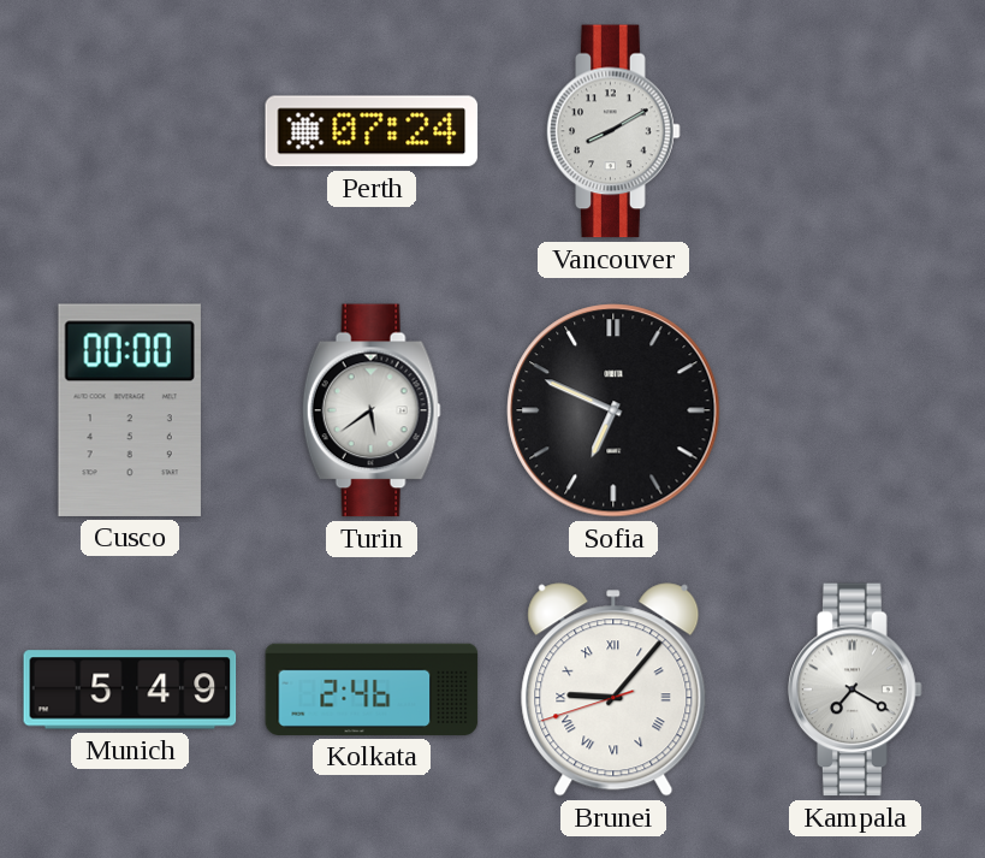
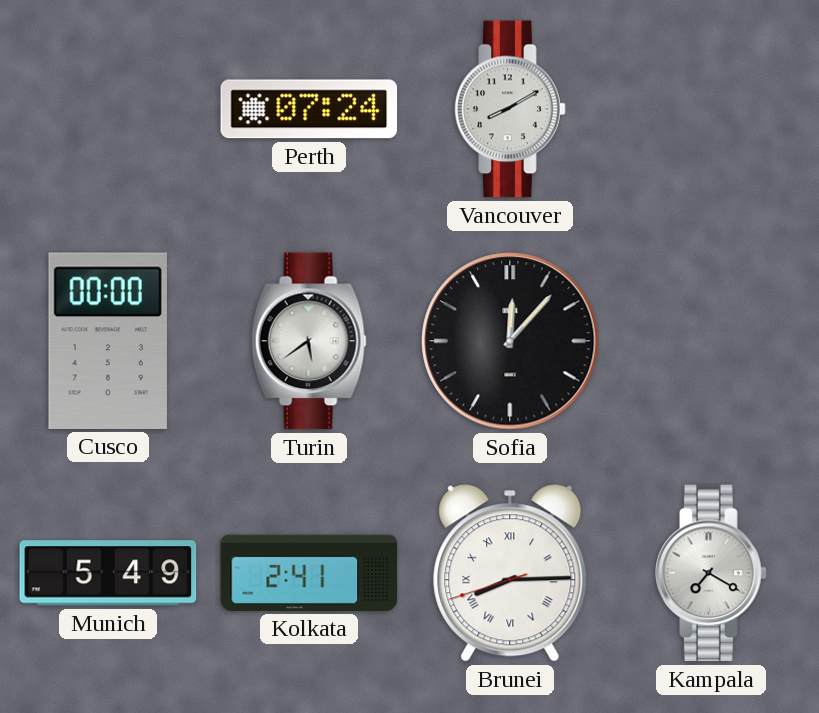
Sofia: 6:49 -> 12:07 (510, 341)
Kolkata: 2:46 -> 2:41 (309, 573)
Brunei: 9:06 -> 8:14 (510, 573)
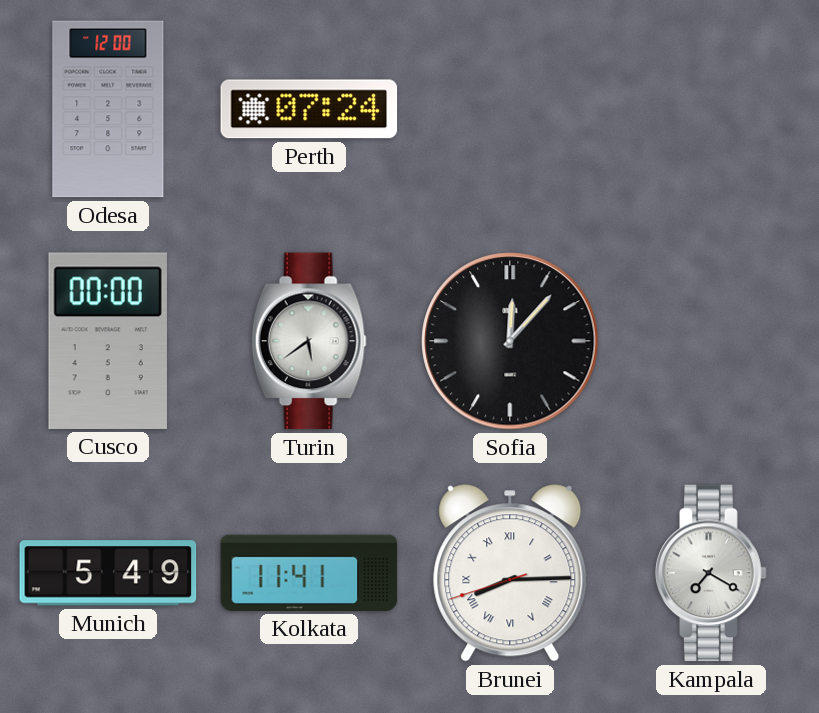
Odesa: none -> 12:00 (108, 109)
Vancouver: 8:10 -> none (510, 109)
Kolkata: 2:41 -> 11:41 (309, 573)
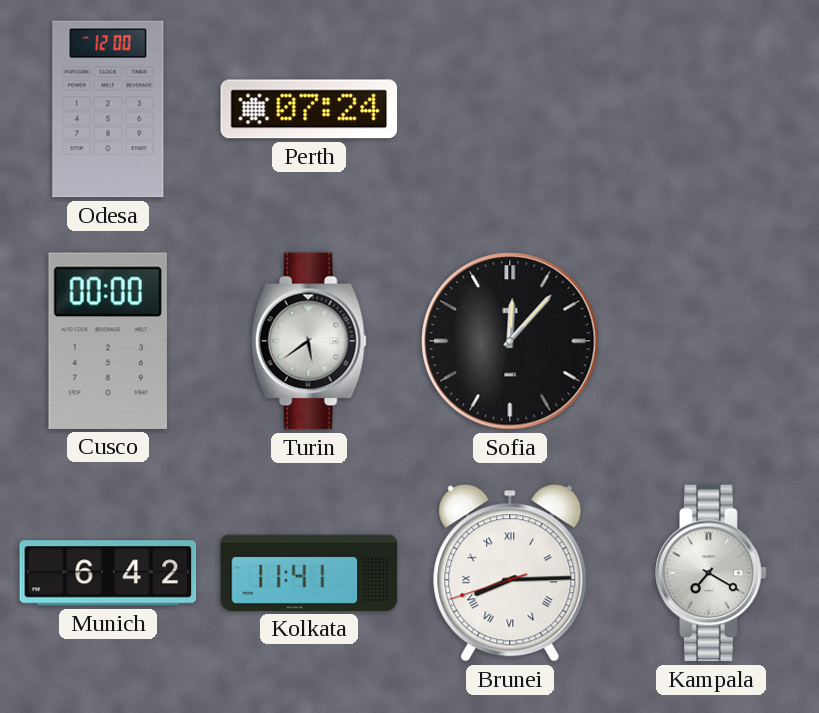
Munich: 5:49 -> 6:42 (108, 573)
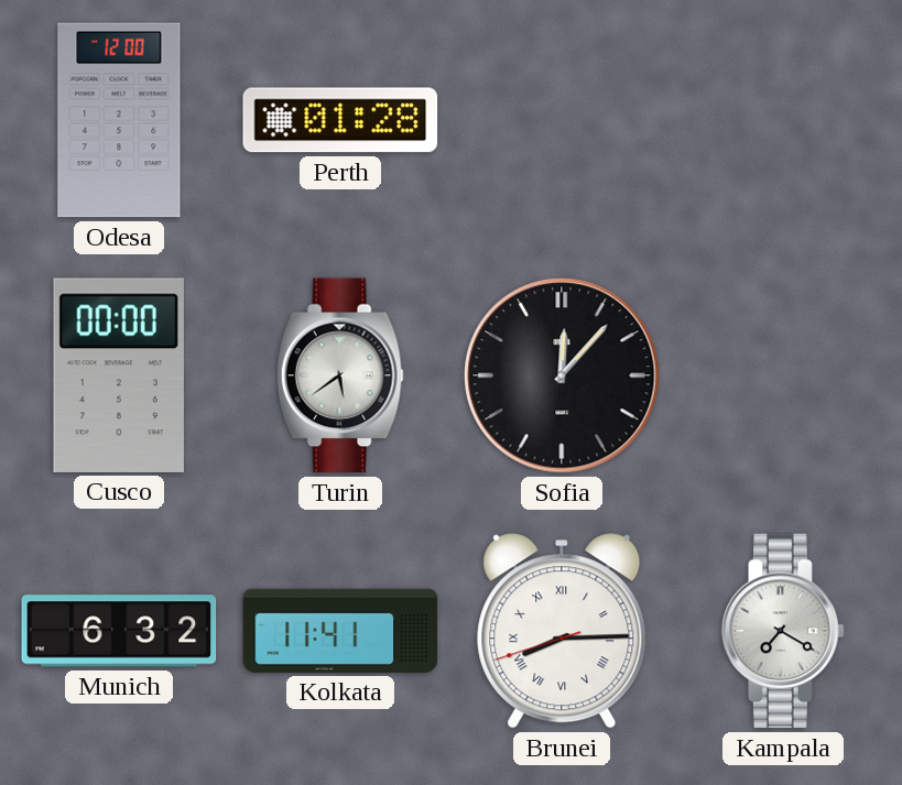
Perth: 07:24 -> 01:28 (340, 120)
Munich: 6:42 -> 6:32 (119, 631)
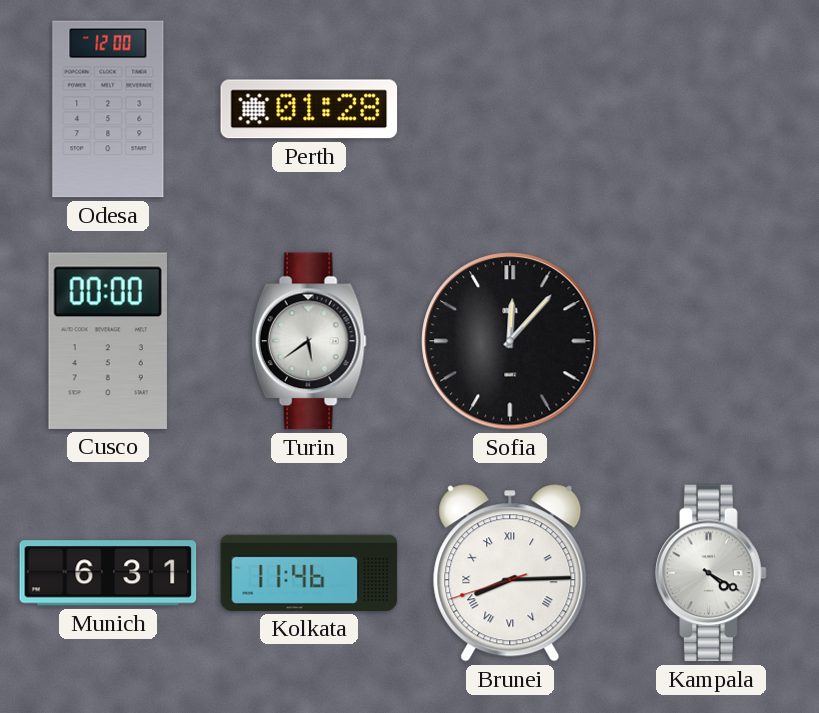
Munich: 6:32 -> 6:31 (108, 573)
Kolkata: 11:41 -> 11:46 (309, 573)
Kampala: 7:20 -> 4:20 (711, 573)
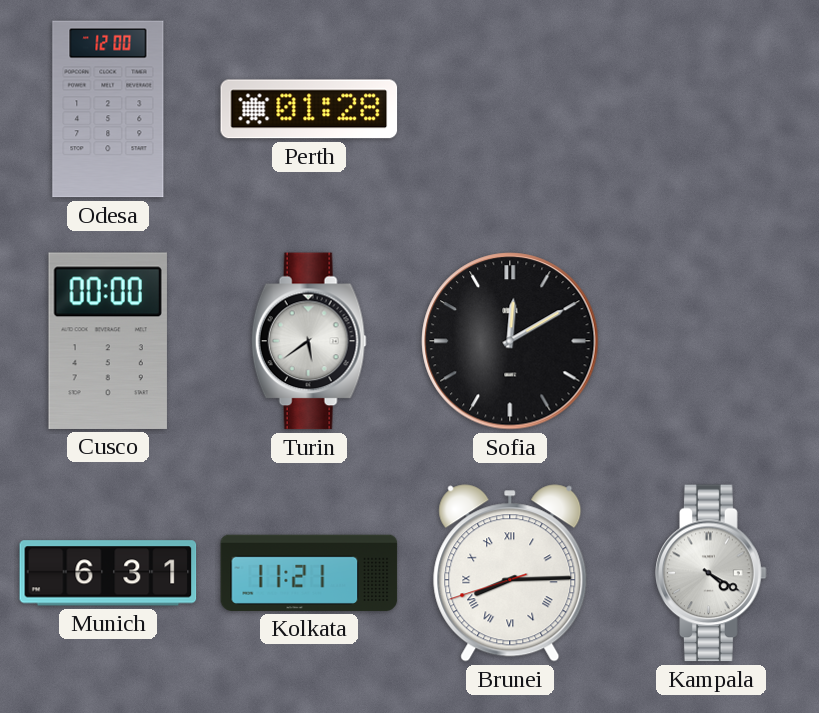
Sofia: 12:07 -> 12:10 (510, 341)
Kolkata: 11:46 -> 11:21 (309, 573)
